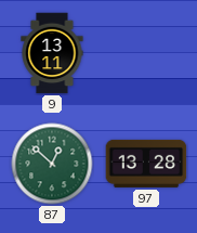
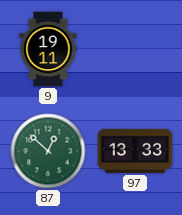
9: 13:11 -> 19:11 (48, 49)
97: 13:28 -> 13:33 (135, 151)
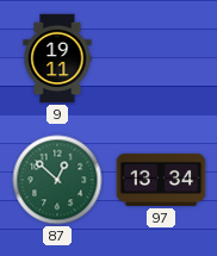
97: 13:33 -> 13:34 (161, 180)
